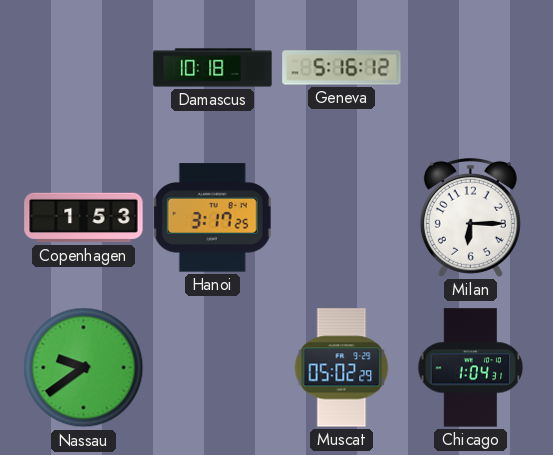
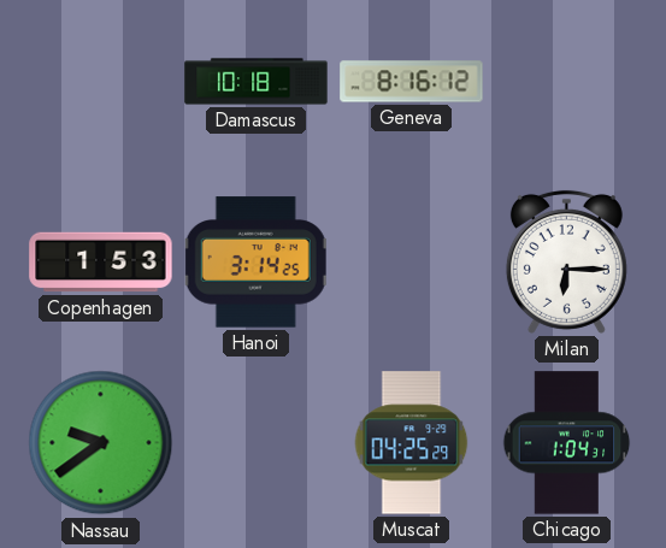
Geneva: 5:16 -> 8:16 (412, 82)
Hanoi: 3:17 -> 3:14 (255, 263)
Muscat: 05:02 -> 04:25 (412, 443)
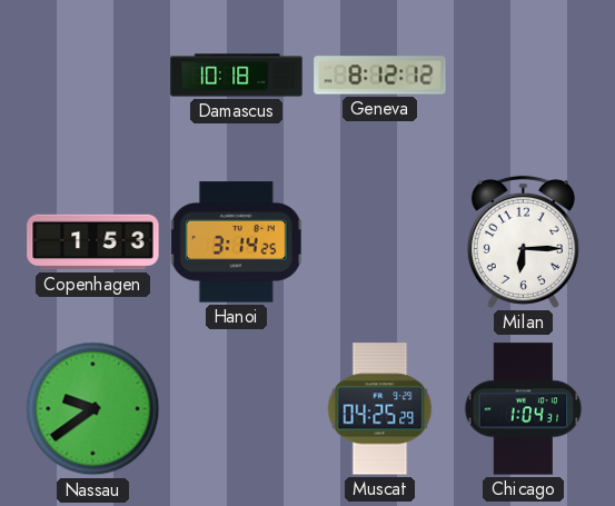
Geneva: 8:16 -> 8:12 (380, 76)
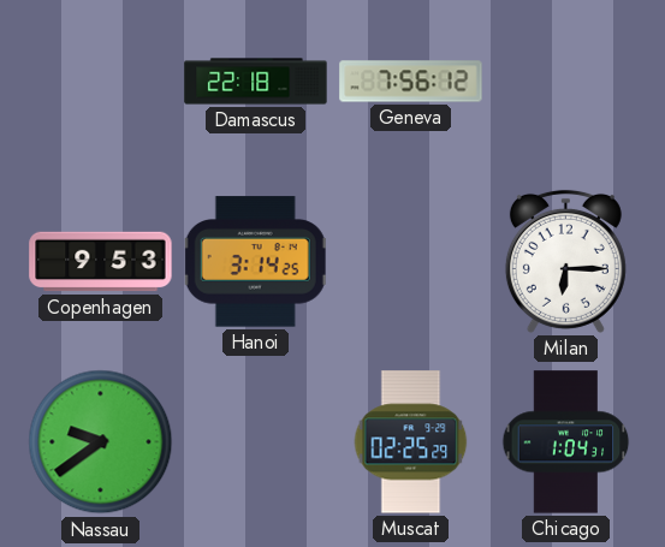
Damascus: 10:18 -> 22:18 (256, 82)
Geneva: 8:12 -> 7:56 (411, 82)
Copenhagen: 1:53 -> 9:53 (101, 262)
Muscat: 04:25 -> 02:25 (411, 442)
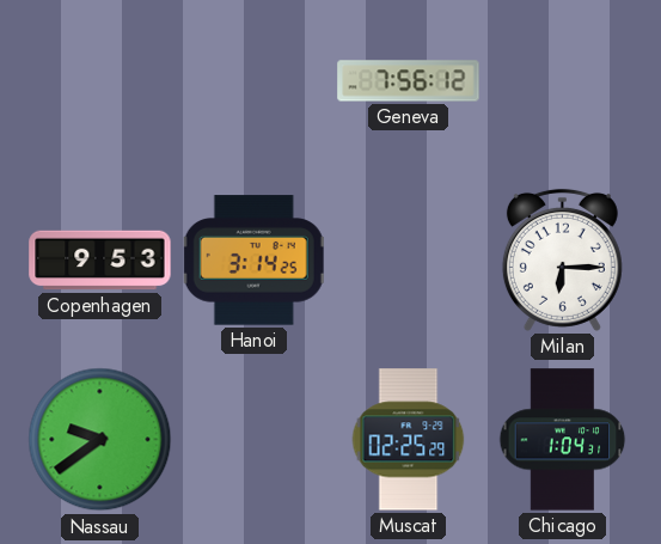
Damascus: 22:18 -> none (256, 82)
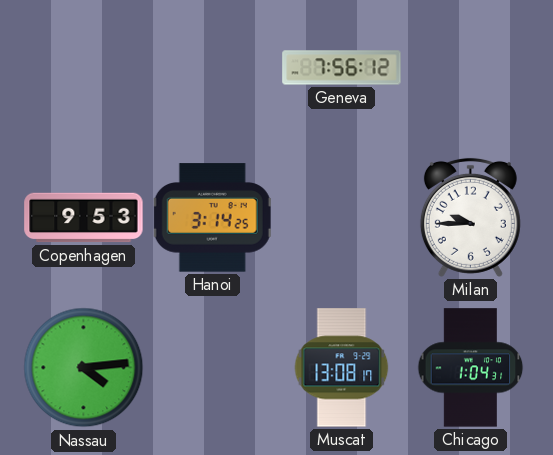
Milan: 6:15 -> 9:45 (470, 217)
Nassau: 9:39 -> 4:14 (84, 368)
Muscat: 02:25 -> 13:08 (342, 368)
